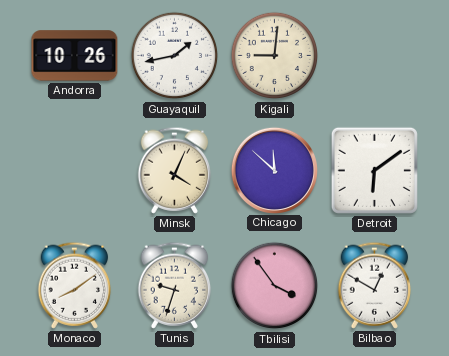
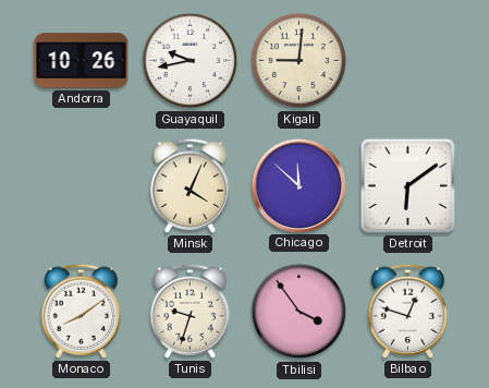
Guayaquil: 1:43 -> 9:43 (191, 61)
Bilbao: 12:50 -> 12:48 (408, 311)
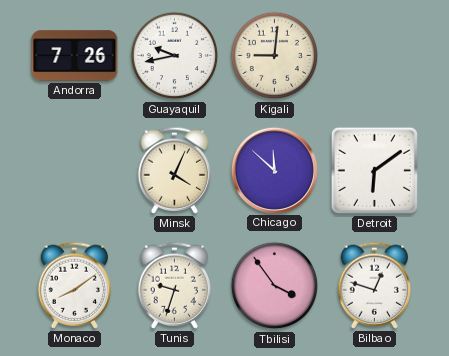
Andorra: 10:26 -> 7:26 (75, 56)
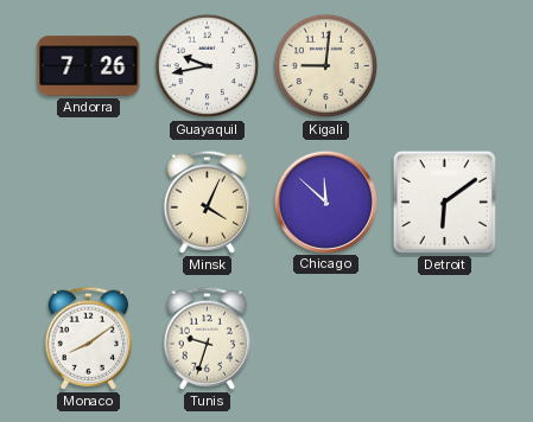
Tbilisi: 3:54 -> none (275, 286)
Bilbao: 12:48 -> none (375, 285)
